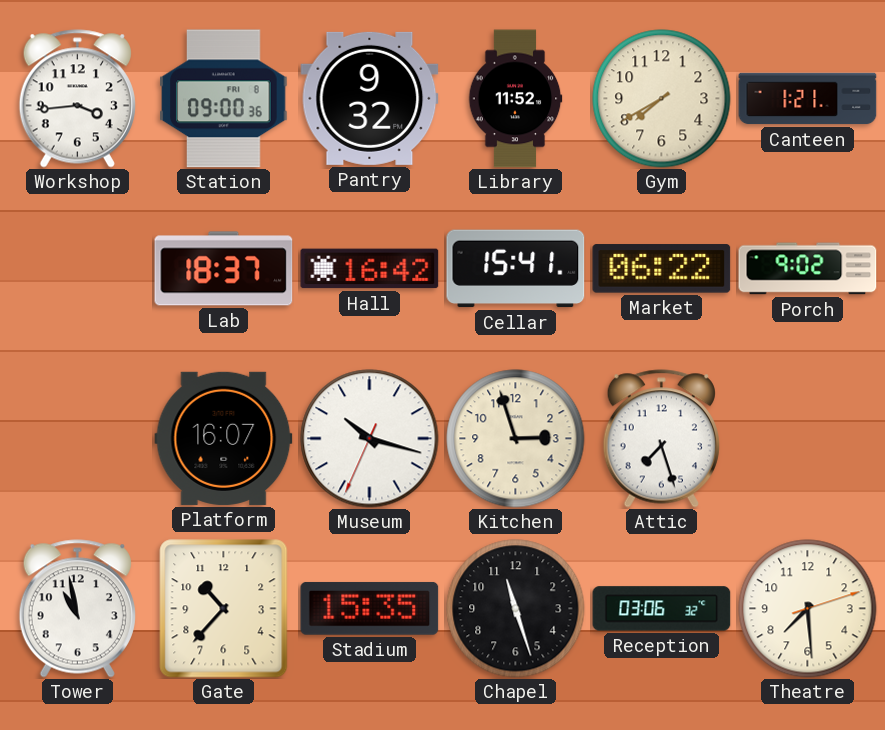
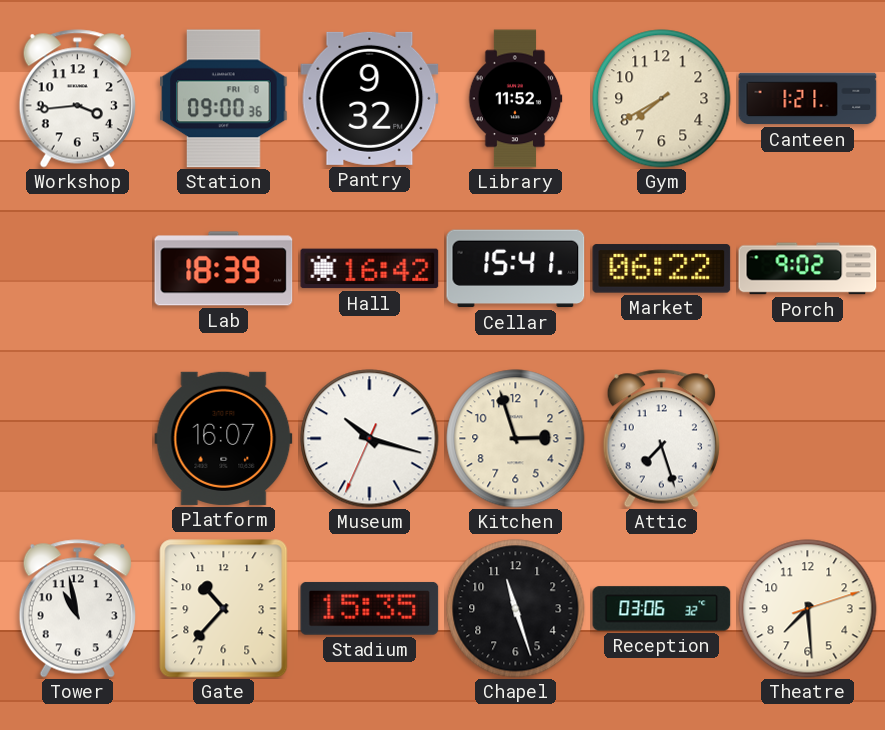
Lab: 18:37 -> 18:39 (224, 269)
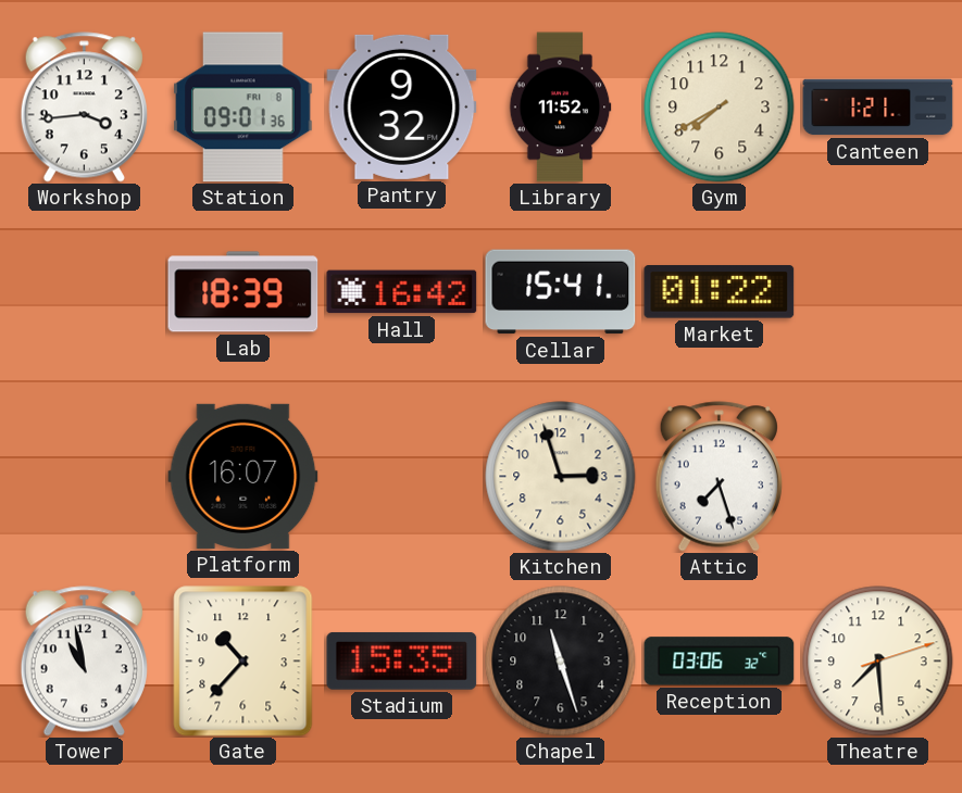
Station: 09:00 -> 09:01 (243, 108)
Market: 06:22 -> 01:22 (720, 292)
Porch: 9:02 -> none (808, 269)
Museum: 10:17 -> none (370, 439)
